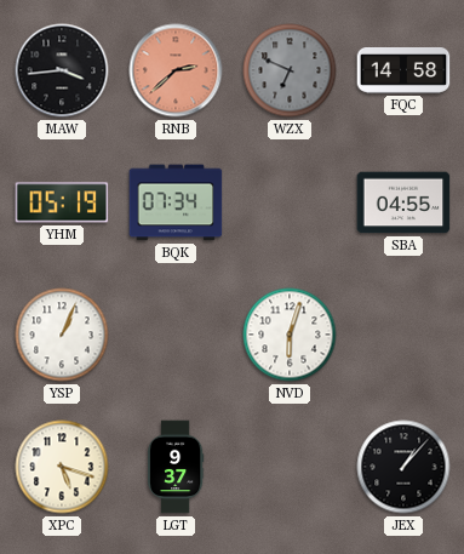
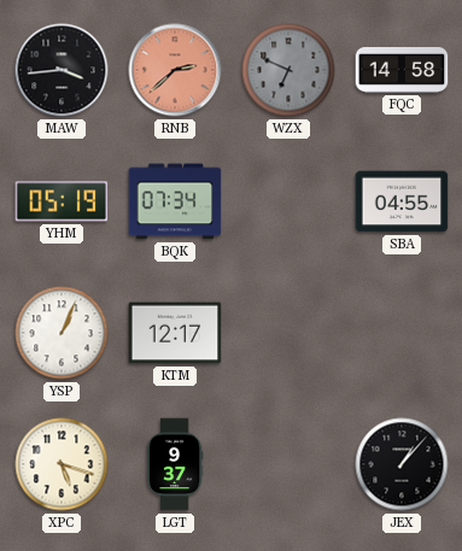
KTM: none -> 12:17 (175, 333)
NVD: 6:03 -> none (290, 335)
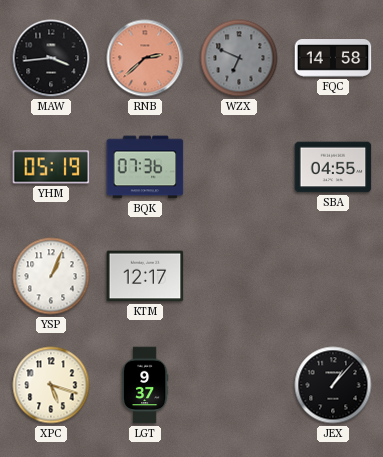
BQK: 07:34 -> 07:36 (145, 167)
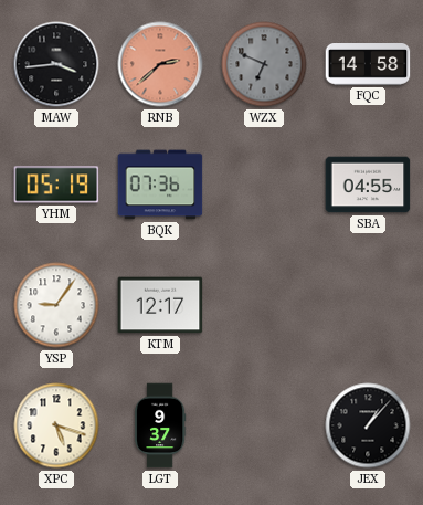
YSP: 1:04 -> 9:06 (56, 305)
